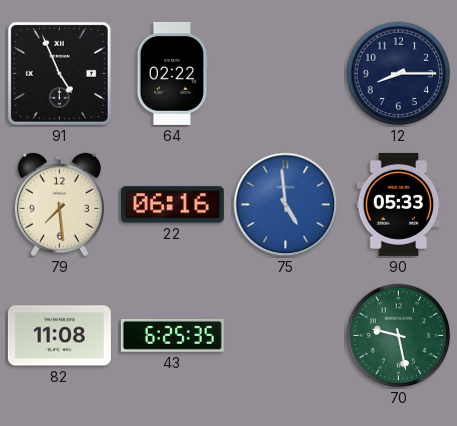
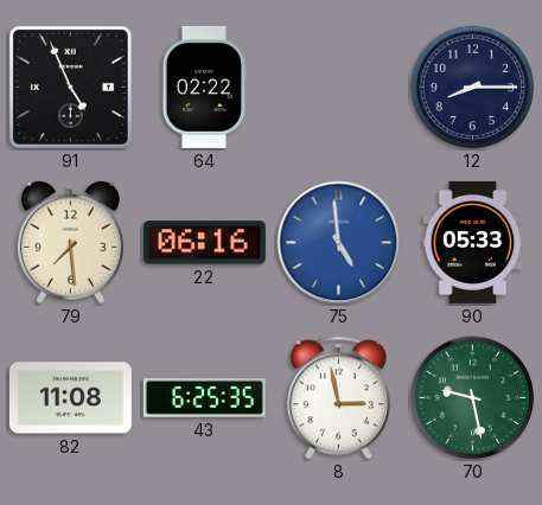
8: none -> 2:58 (338, 398)
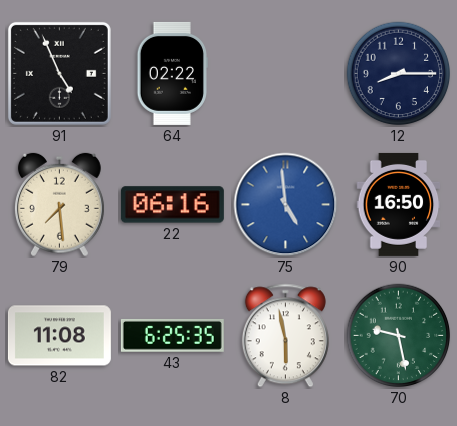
90: 05:33 -> 16:50 (399, 204)
8: 2:58 -> 5:58 (285, 336)
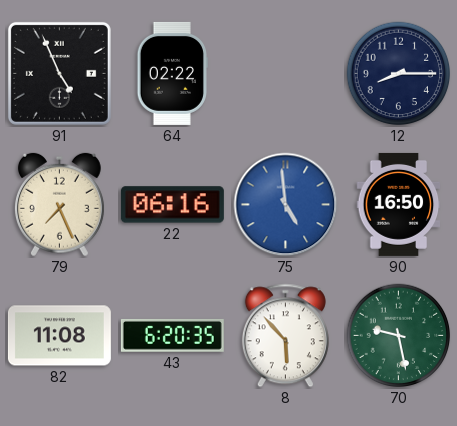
79: 7:29 -> 7:26 (59, 205)
43: 6:25 -> 6:20 (172, 335)
8: 5:58 -> 5:53 (285, 336)
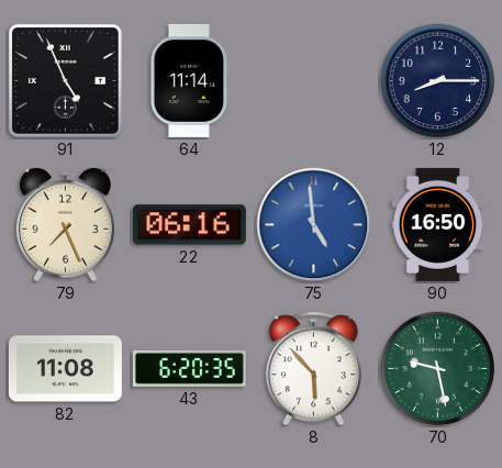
64: 02:22 -> 11:14 (189, 80)
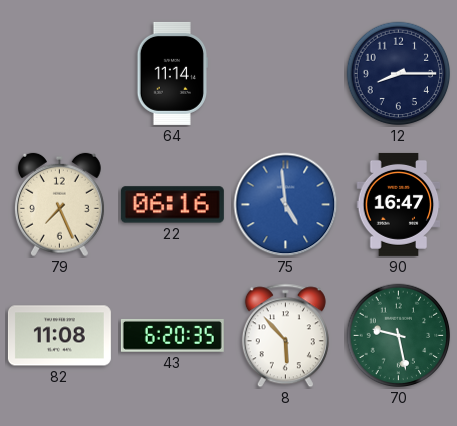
91: 4:56 -> none (65, 80)
90: 16:50 -> 16:47 (399, 204)
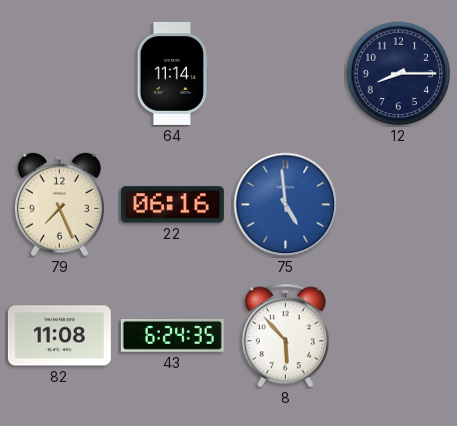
90: 16:47 -> none (399, 204)
43: 6:20 -> 6:24 (172, 335)
70: 9:28 -> none (399, 336)
